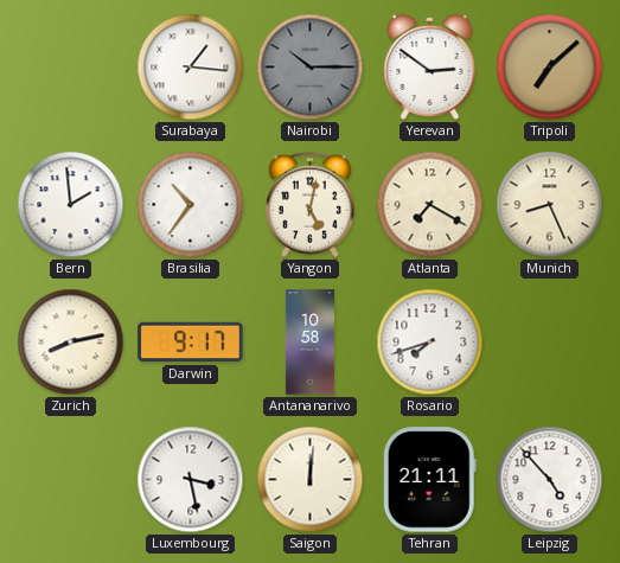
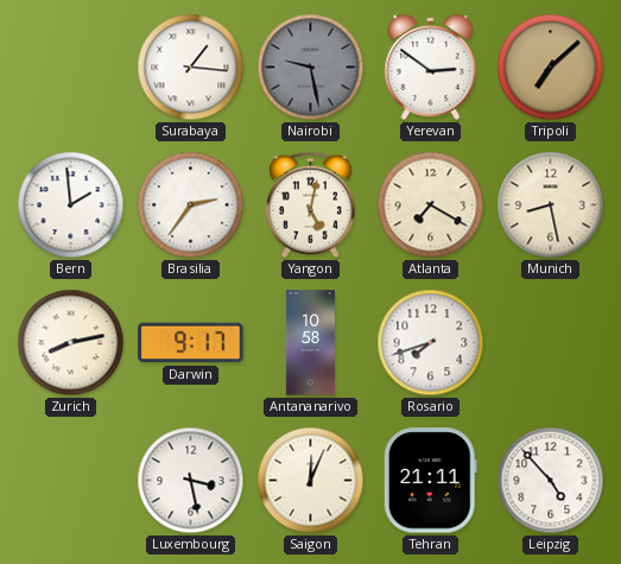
Nairobi: 10:15 -> 9:28 (311, 68)
Brasilia: 10:36 -> 2:36 (191, 205)
Munich: 8:26 -> 8:28 (551, 205)
Saigon: 12:01 -> 12:04 (311, 481)
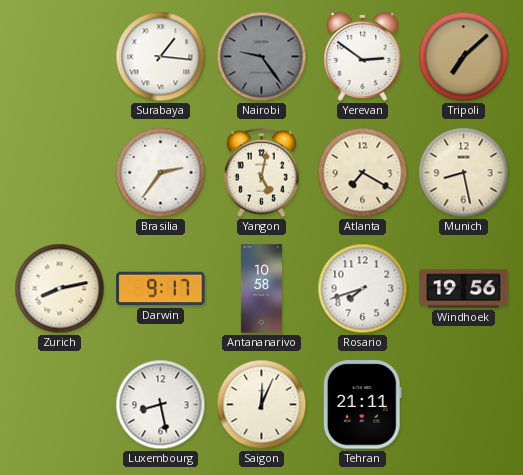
Nairobi: 9:28 -> 9:24 (262, 57)
Bern: 1:59 -> none (71, 205)
Windhoek: none -> 19:56 (464, 289)
Luxembourg: 3:28 -> 8:28 (161, 405)
Leipzig: 4:53 -> none (551, 481)
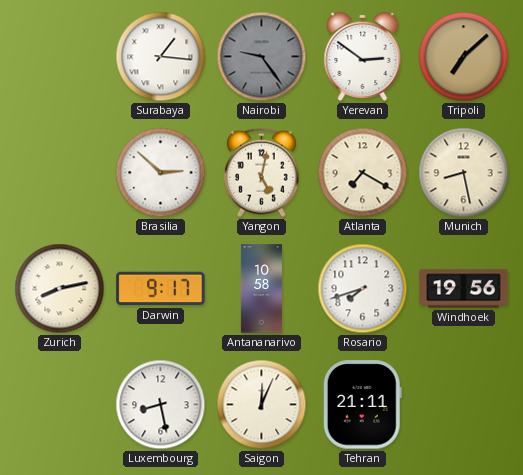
Brasilia: 2:36 -> 2:52 (161, 173)
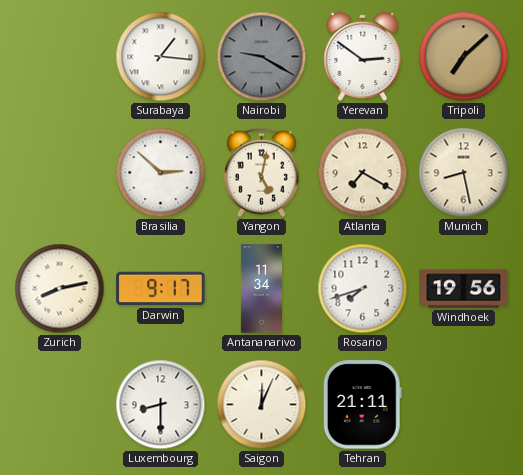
Nairobi: 9:24 -> 9:20 (262, 57)
Antananarivo: 10:58 -> 11:34 (261, 289)
Luxembourg: 8:28 -> 8:30 (161, 405)
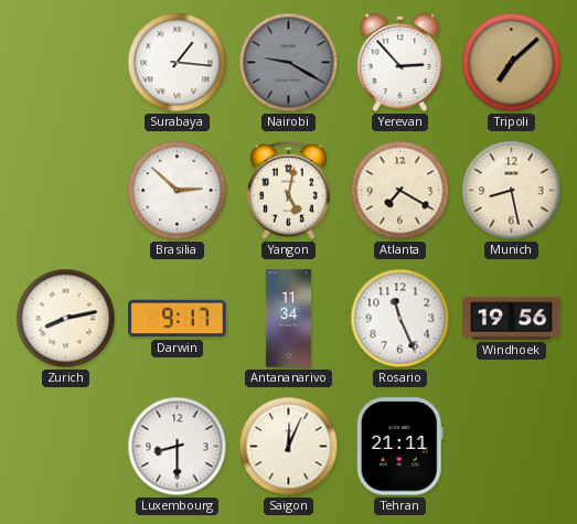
Yerevan: 2:51 -> 2:53 (400, 62)
Rosario: 7:42 -> 11:26 (400, 319)
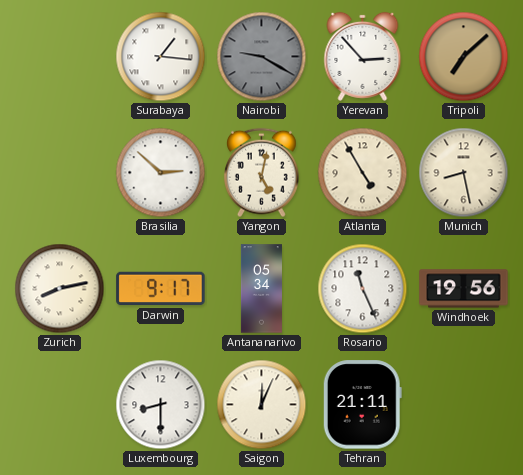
Atlanta: 7:20 -> 4:55 (363, 173)
Antananarivo: 11:34 -> 05:34 (261, 289)
